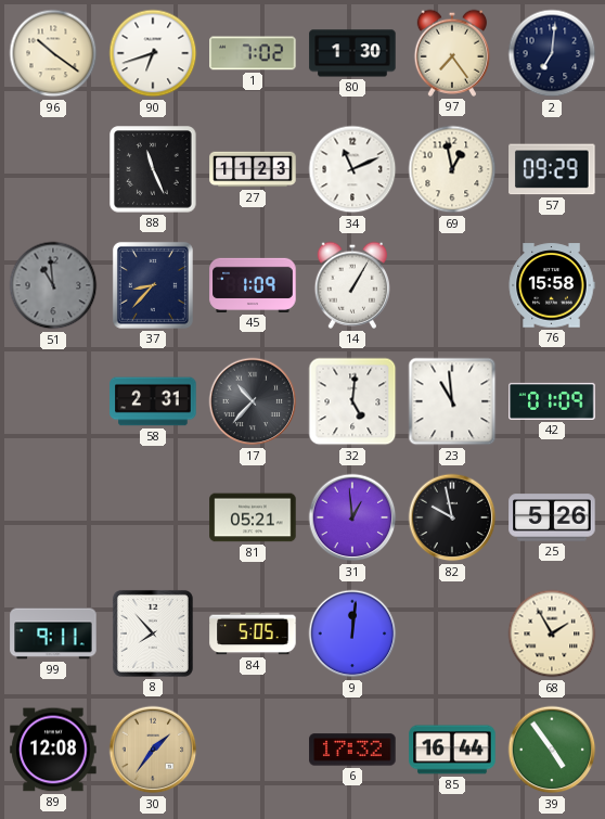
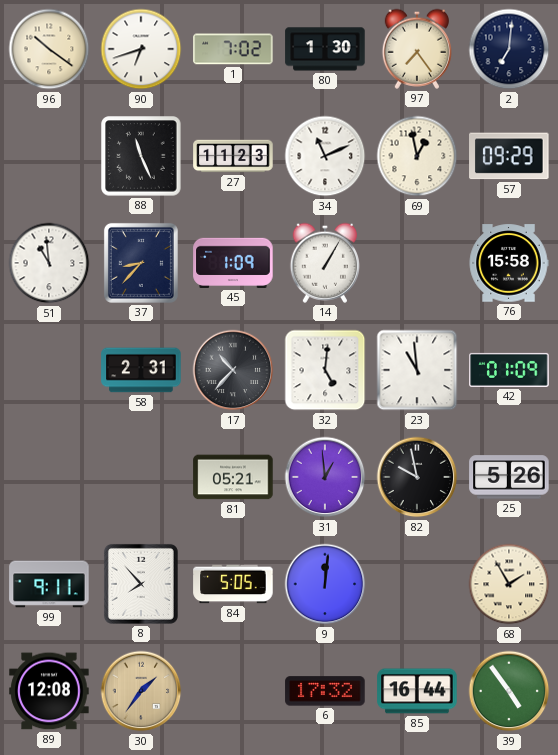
51 dial: grey -> white (49, 263)
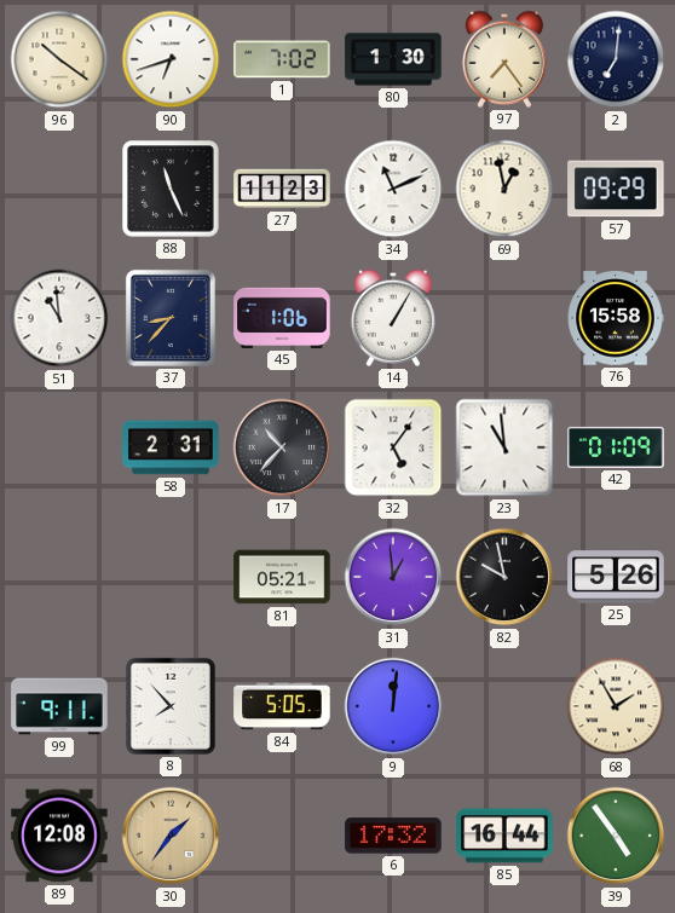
45: 1:09 -> 1:06 (282, 318)
32: 5:01 -> 5:06 (393, 447)
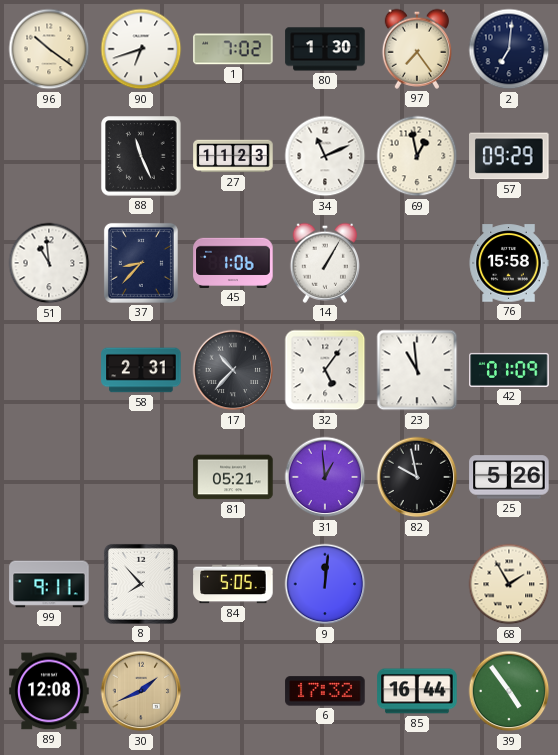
30: 1:36 -> 1:41 (141, 691)
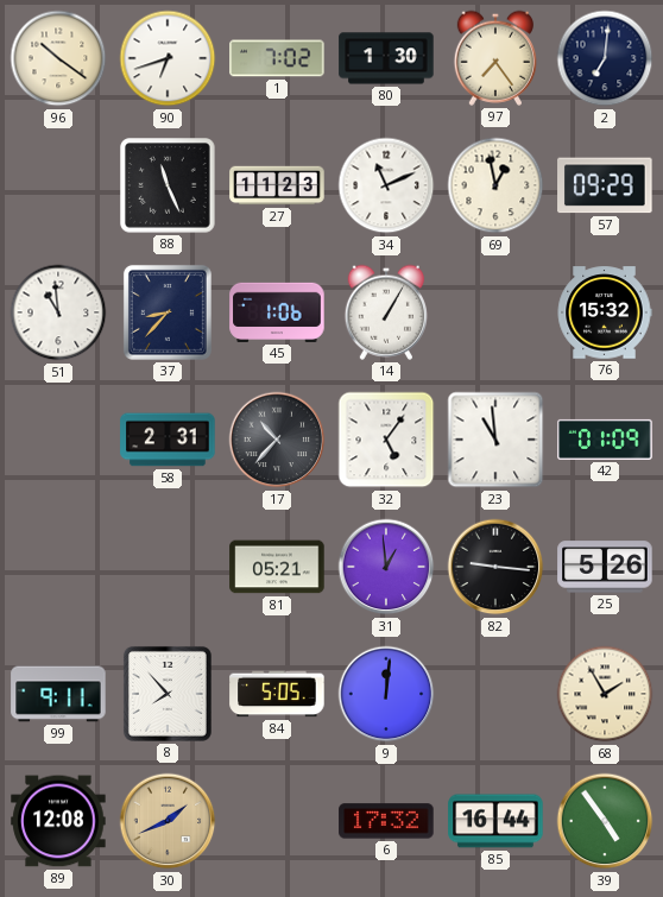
76: 15:58 -> 15:32 (605, 312)
82: 9:58 -> 9:16 (495, 567)
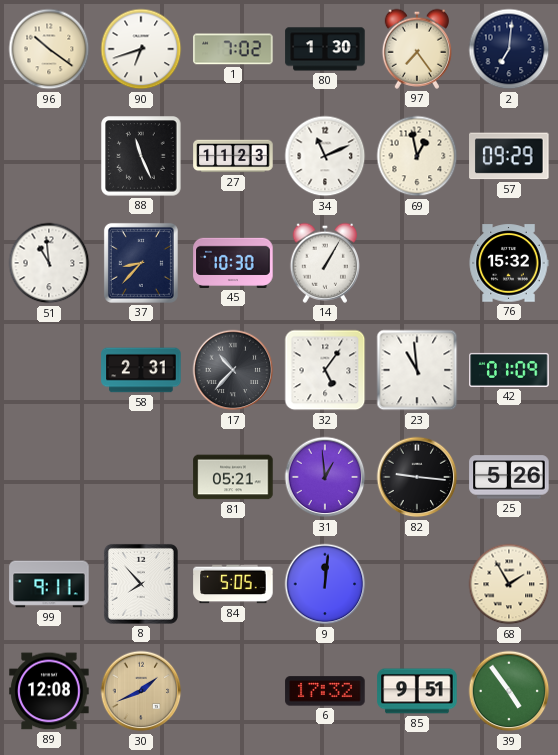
45: 1:06 -> 10:30 (233, 263)
85: 16:44 -> 9:51 (417, 691)
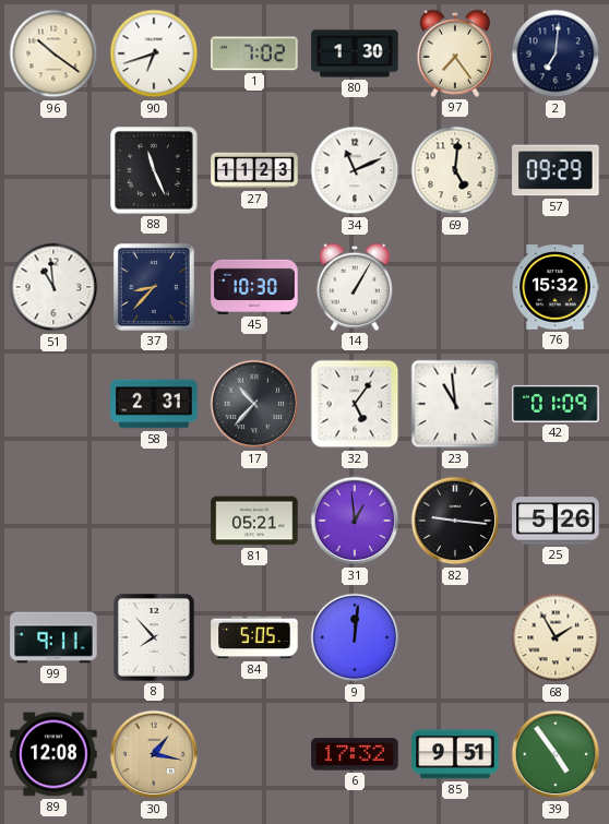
69: 12:58 -> 5:01 (455, 170)
30: 1:41 -> 1:17 (154, 754)
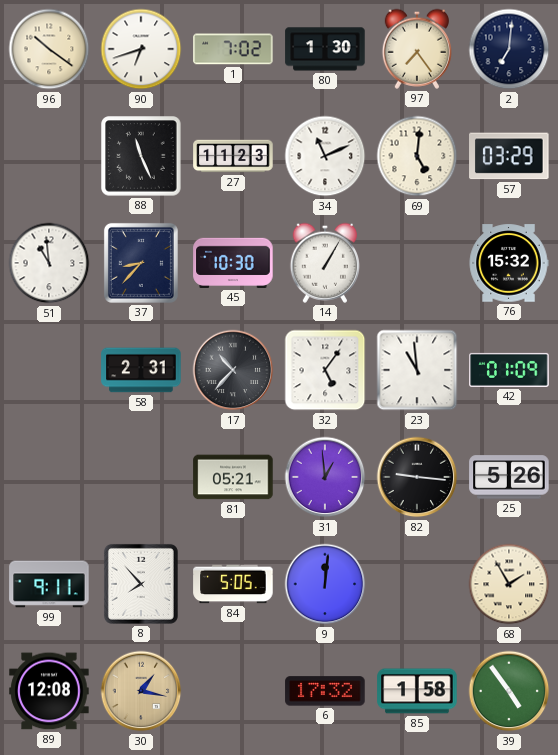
57: 09:29 -> 03:29 (509, 156)
85: 9:51 -> 1:58 (417, 691)
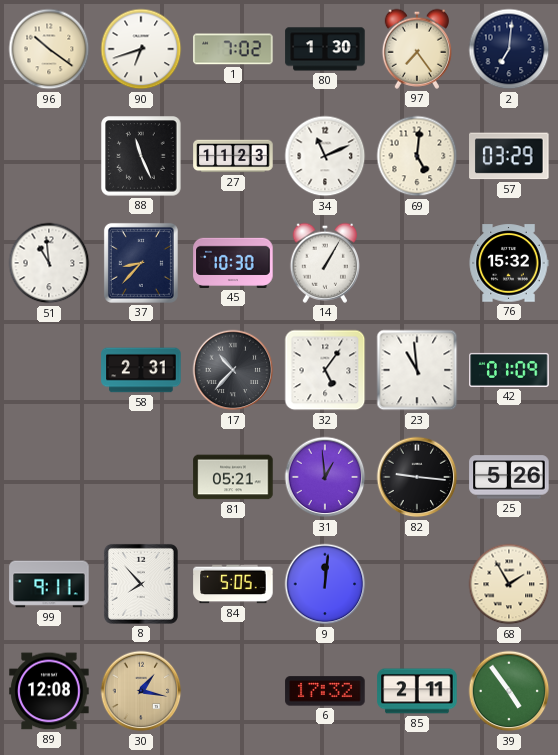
85: 1:58 -> 2:11 (417, 691)
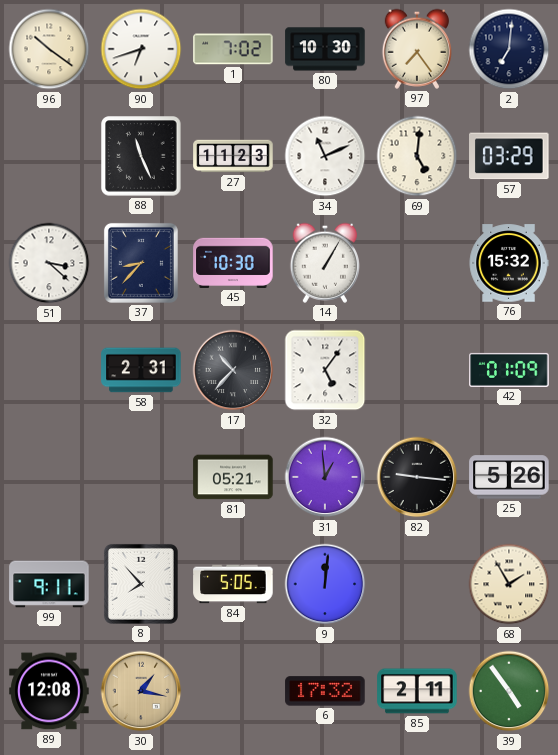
80: 1:30 -> 10:30 (325, 49)
51: 10:59 -> 3:22 (49, 263)
23: 10:59 -> none (417, 370)
